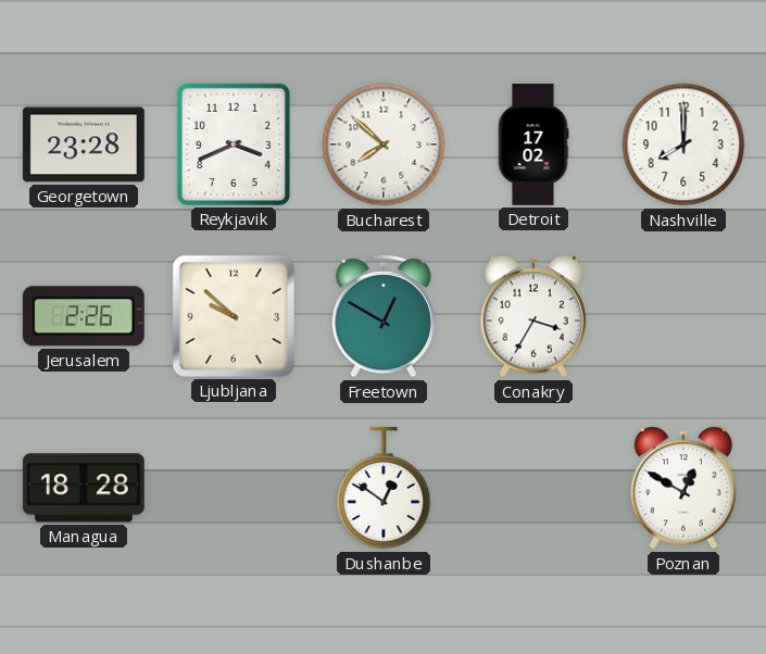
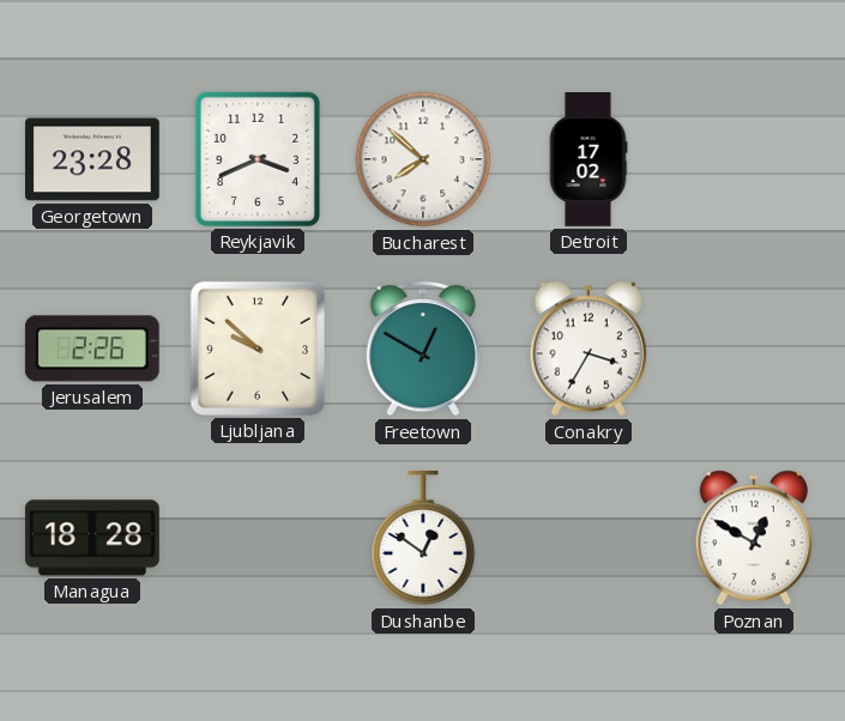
Nashville: 8:00 -> none (683, 144)
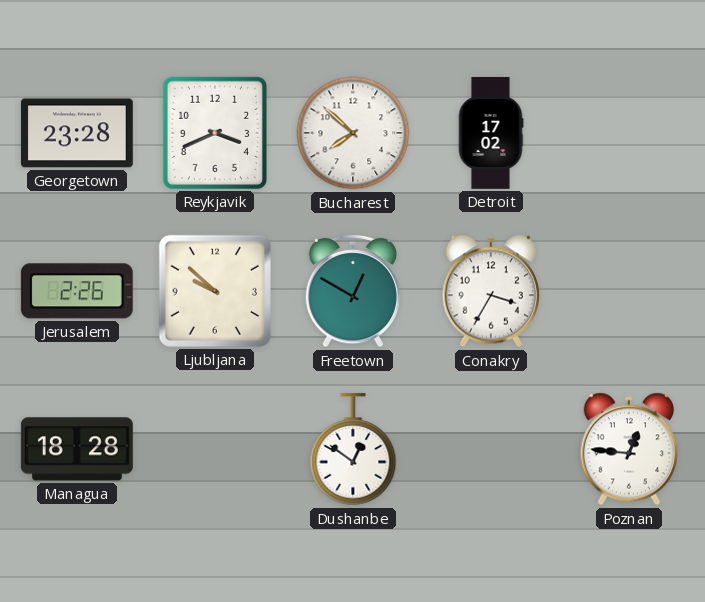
Poznan: 12:50 -> 12:46 (628, 449)
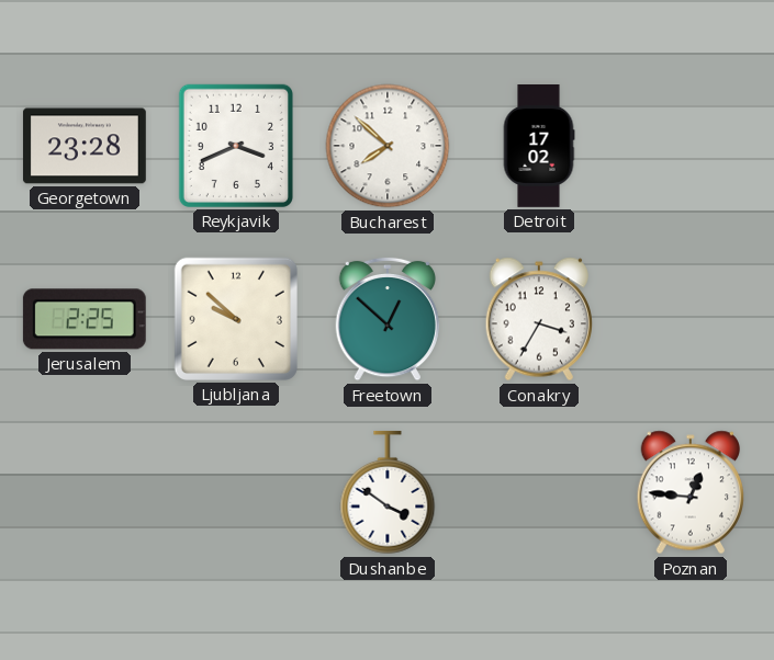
Jerusalem: 2:26 -> 2:25 (85, 319)
Freetown: 12:50 -> 12:52 (386, 319)
Managua: 18:28 -> none (77, 449)
Dushanbe: 12:51 -> 3:51 (388, 492)
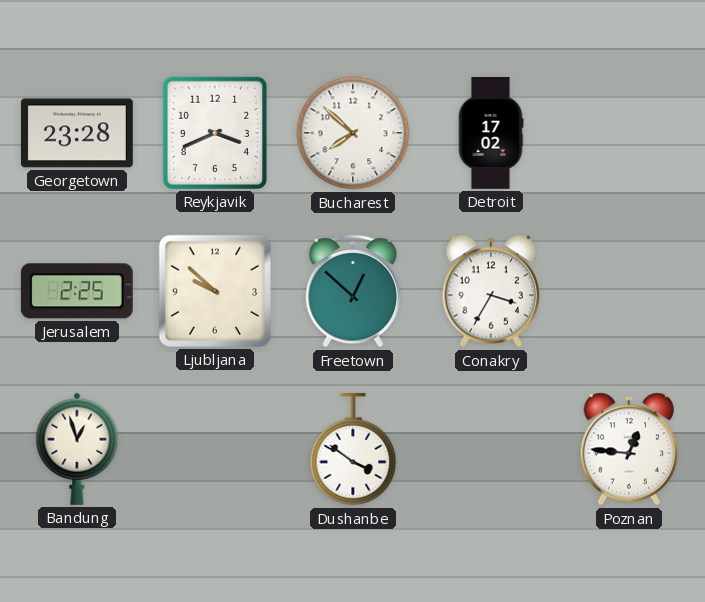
Bandung: none -> 12:57 (77, 449)
